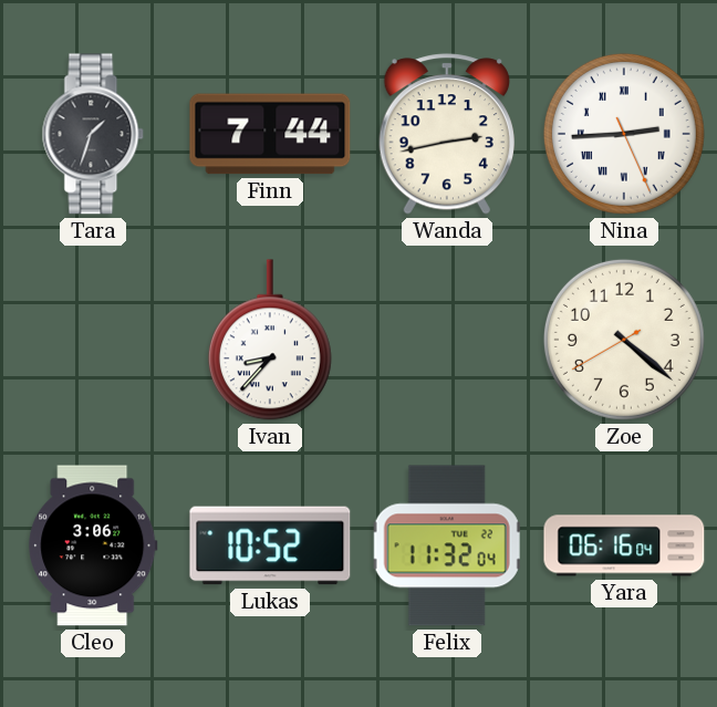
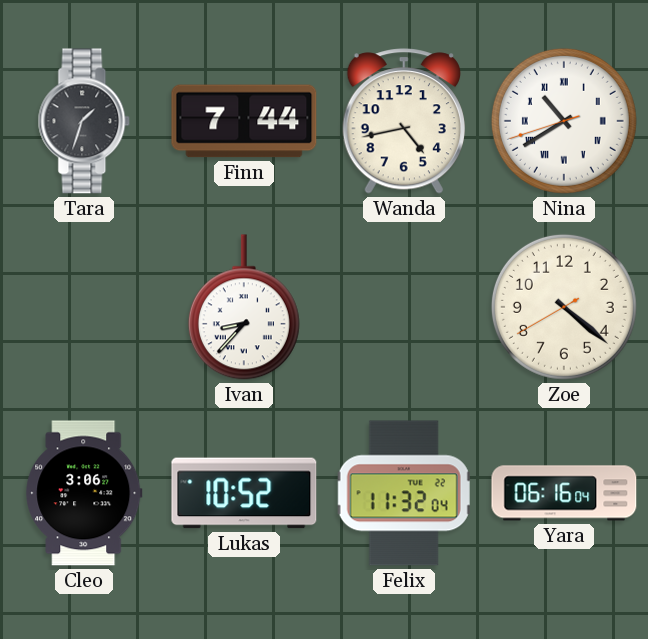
Wanda: 2:43 -> 4:43 (404, 121)
Nina: 2:44 -> 10:39 (564, 121)
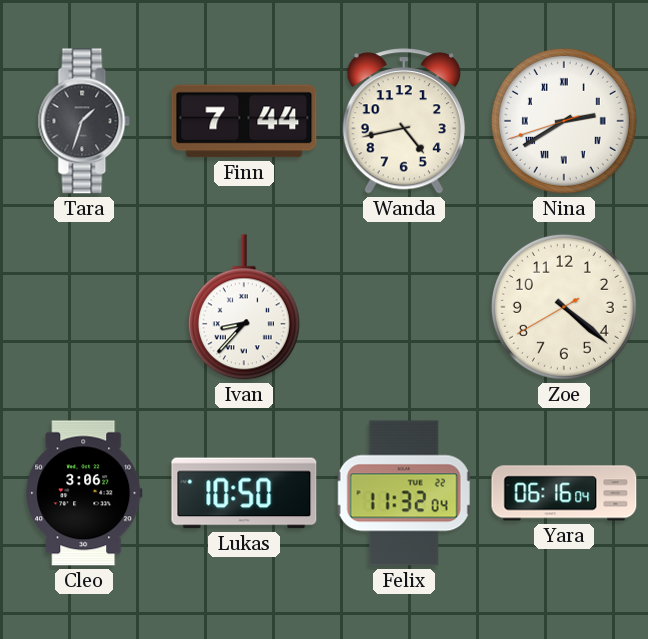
Nina: 10:39 -> 2:39 (564, 121)
Lukas: 10:52 -> 10:50 (244, 493)
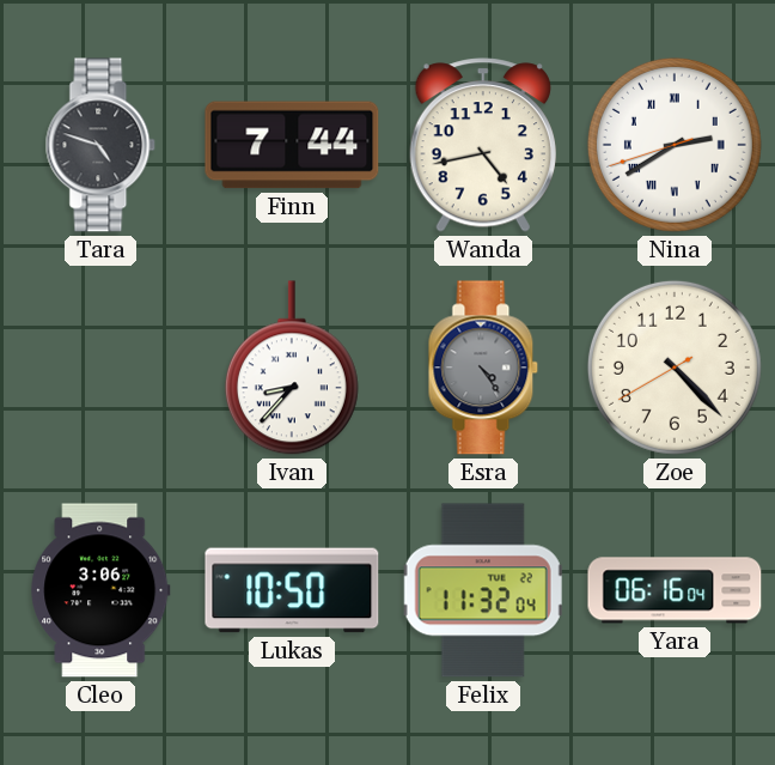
Tara: 1:33 -> 4:48 (100, 145)
Esra: none -> 4:24 (483, 368)
Zoe: 4:21 -> 4:22 (675, 368)
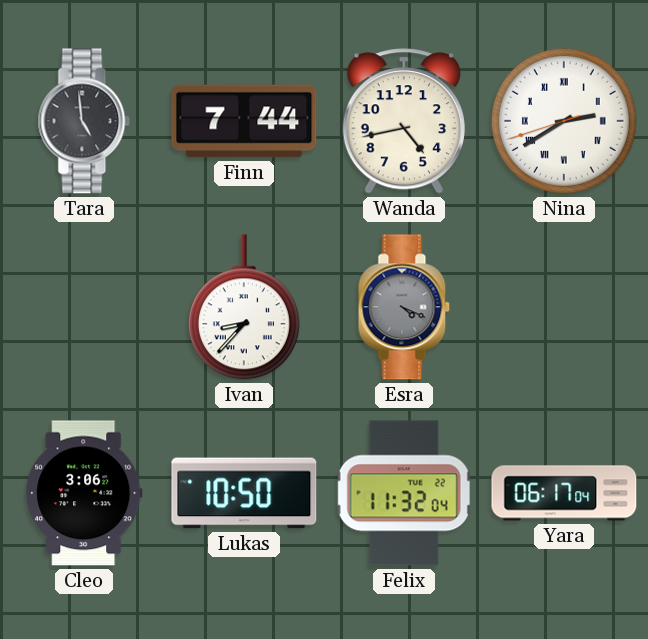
Tara: 4:48 -> 4:59 (84, 121)
Esra: 4:24 -> 4:19 (404, 307)
Zoe: 4:22 -> none (675, 368)
Yara: 06:16 -> 06:17 (564, 493)
